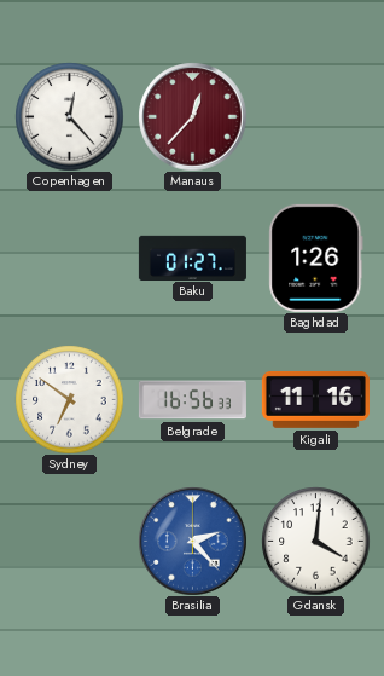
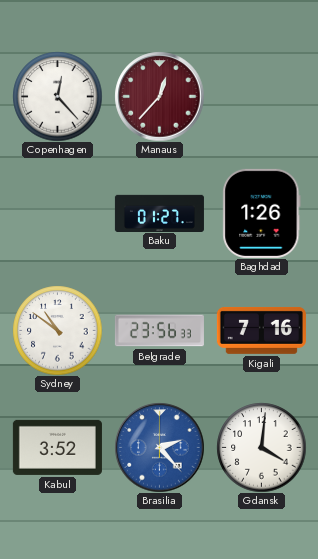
Sydney: 6:51 -> 10:51 (57, 330)
Belgrade: 16:56 -> 23:56 (159, 331)
Kigali: 11:16 -> 7:16 (261, 330)
Kabul: none -> 3:52 (57, 447)
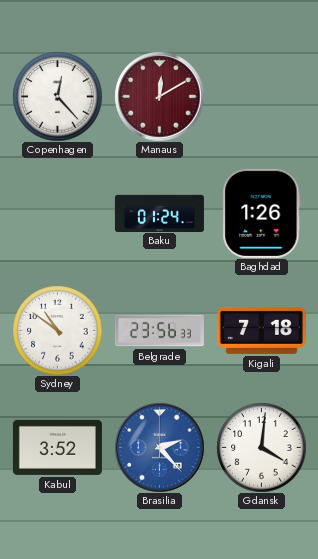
Manaus: 12:37 -> 12:10 (159, 96)
Baku: 01:27 -> 01:24 (159, 213)
Kigali: 7:16 -> 7:18 (261, 330)
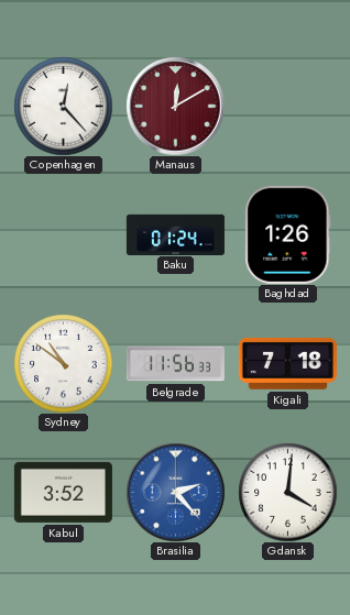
Belgrade: 23:56 -> 11:56 (175, 364)
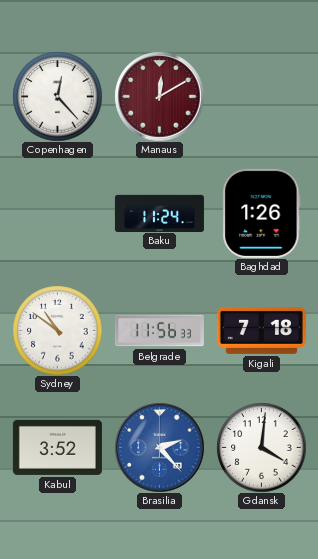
Baku: 01:24 -> 11:24 (159, 213)
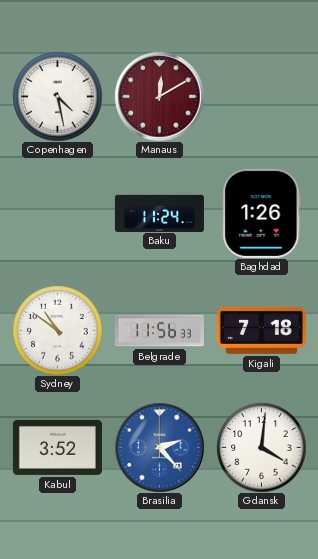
Copenhagen: 12:23 -> 4:28 (57, 96)
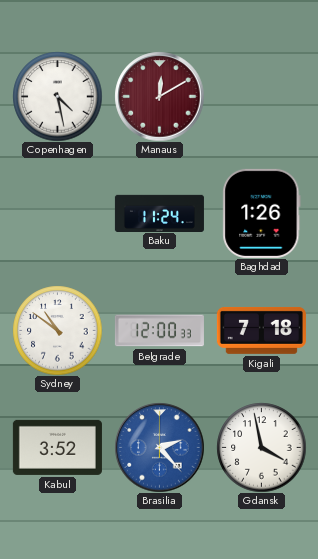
Belgrade: 11:56 -> 12:00 (159, 331)
Gdansk: 4:01 -> 3:58 (261, 447)
